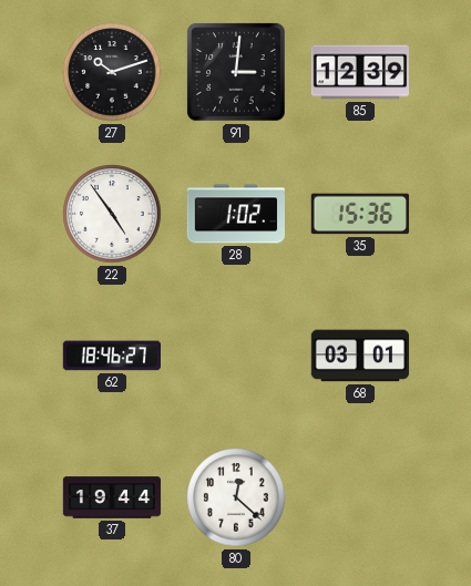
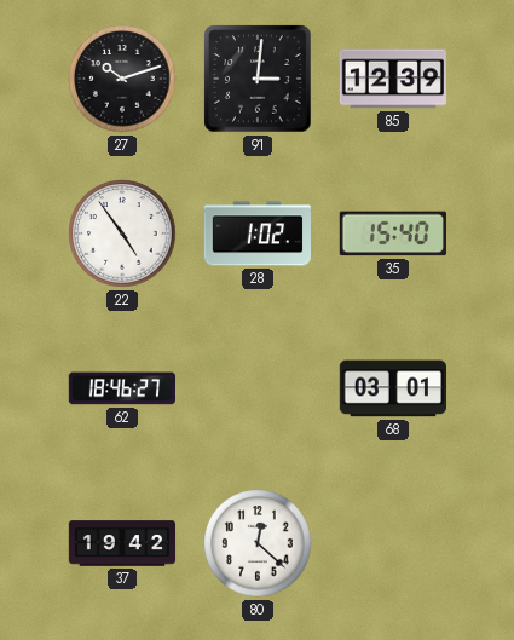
35: 15:36 -> 15:40 (393, 233)
37: 19:44 -> 19:42 (122, 543)
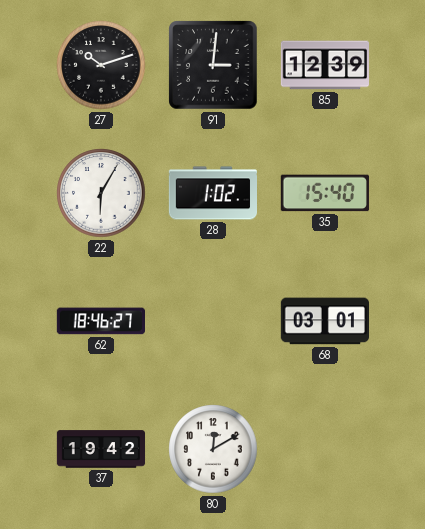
22: 4:54 -> 6:05 (101, 193)
80: 12:22 -> 12:10 (213, 449)
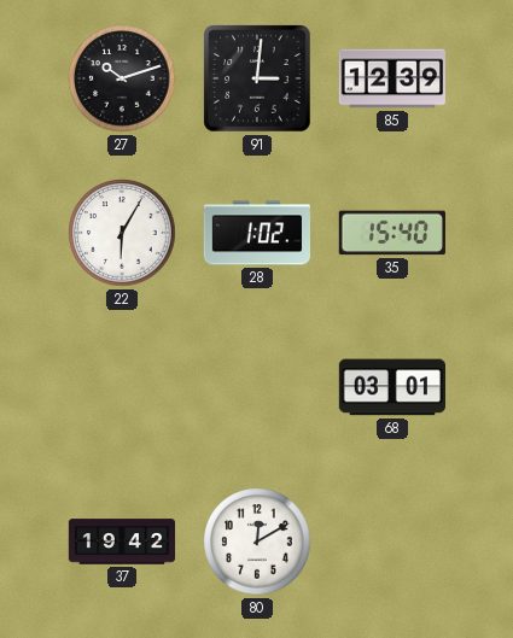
62: 18:46 -> none (100, 321)
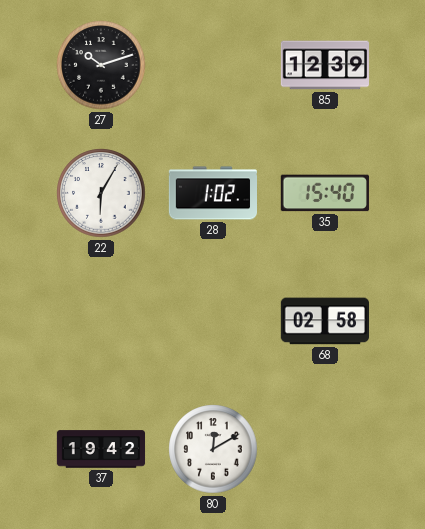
91: 3:01 -> none (257, 78)
68: 03:01 -> 02:58 (324, 321)
